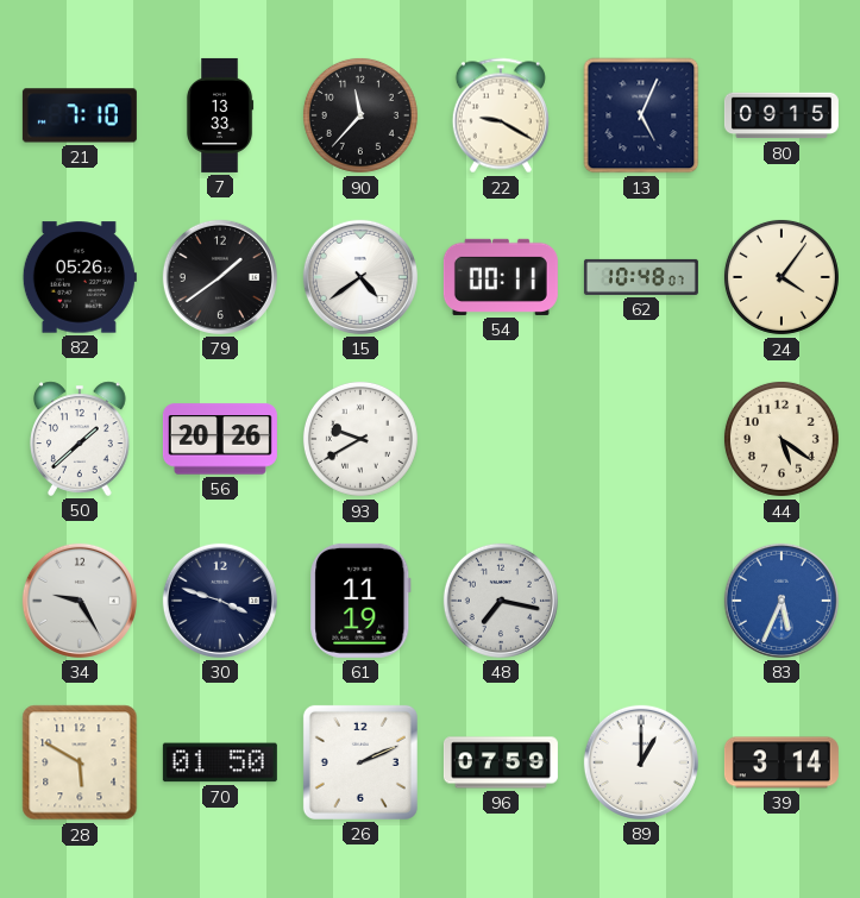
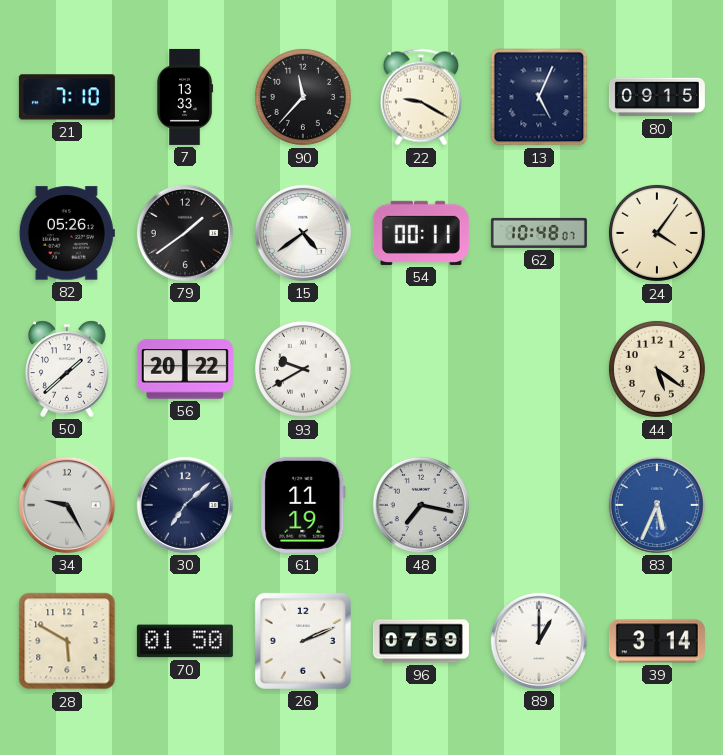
56: 20:26 -> 20:22 (185, 369)
30: 3:48 -> 7:08 (185, 505)
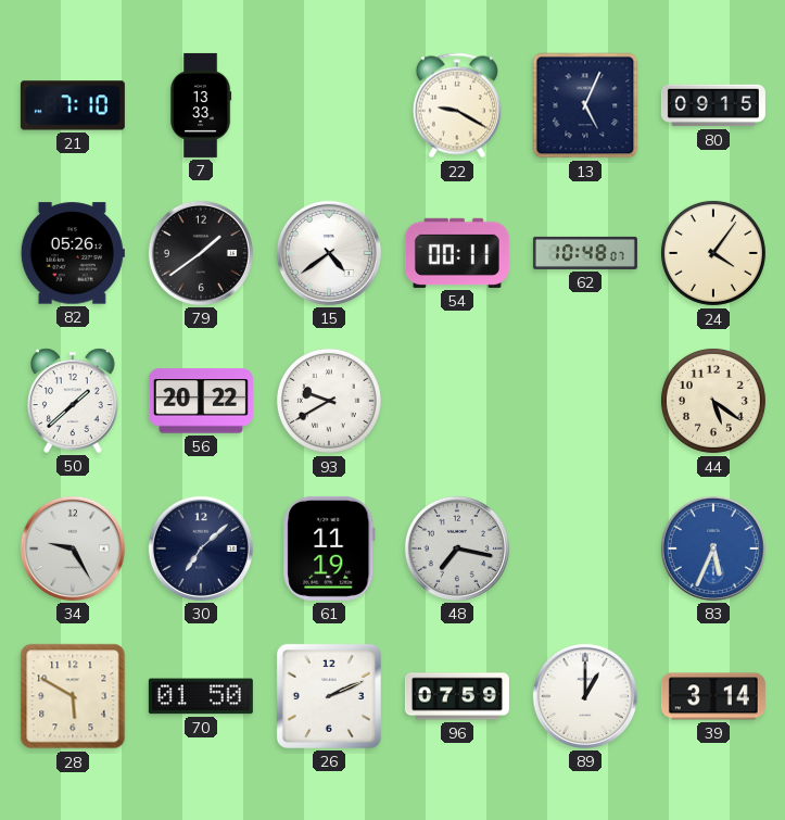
90: 11:37 -> none (303, 97)
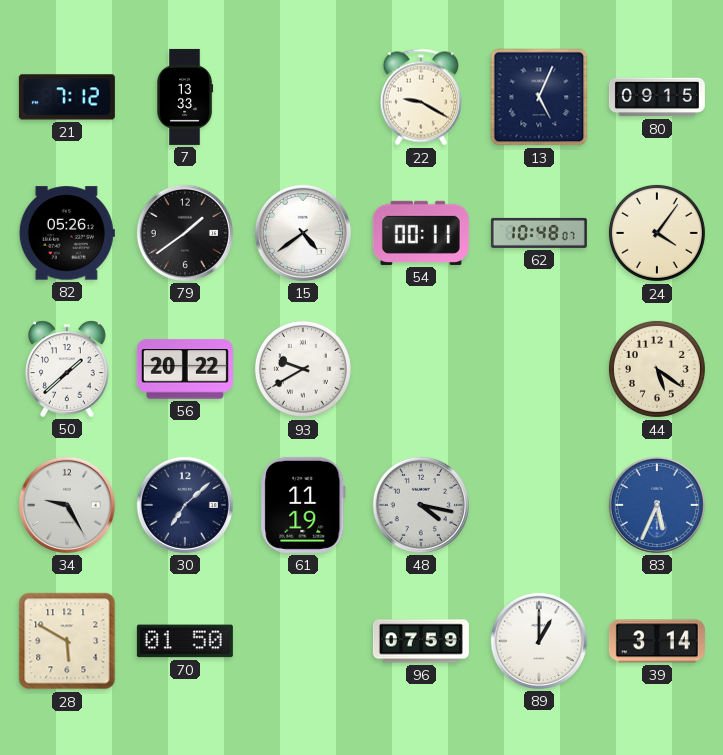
21: 7:10 -> 7:12 (67, 97)
48: 7:17 -> 4:17 (421, 505)
26: 2:11 -> none (329, 696)
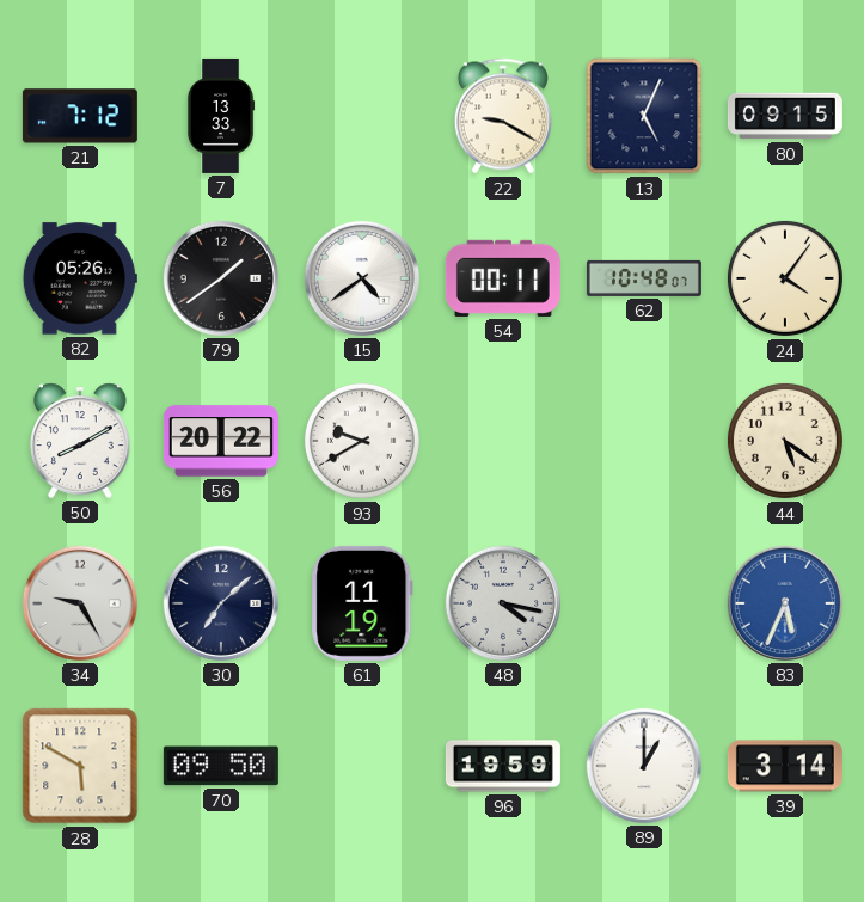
50: 1:38 -> 8:10 (81, 441)
70: 01:50 -> 09:50 (221, 766)
96: 07:59 -> 19:59 (503, 766)
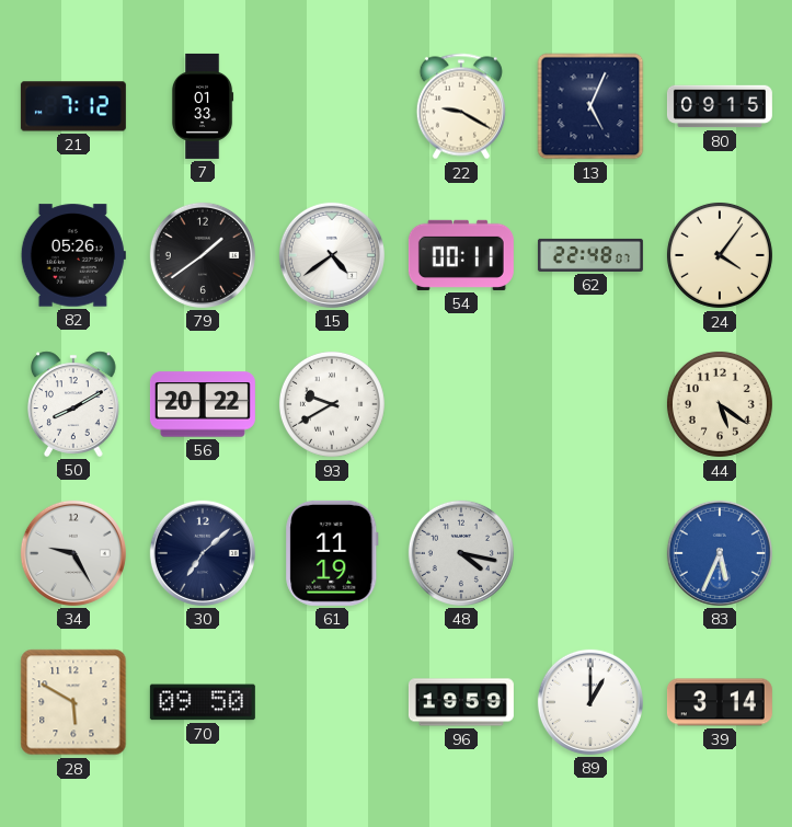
7: 13:33 -> 01:33 (203, 106)
62: 10:48 -> 22:48 (590, 255)
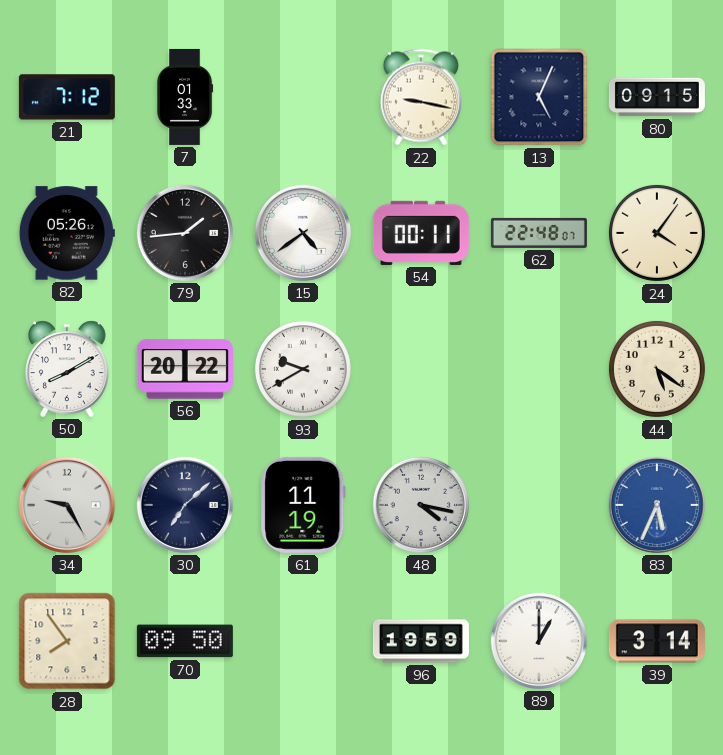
22: 9:20 -> 9:17 (421, 97)
79: 1:39 -> 1:44 (185, 233)
28: 5:50 -> 7:54 (67, 641)
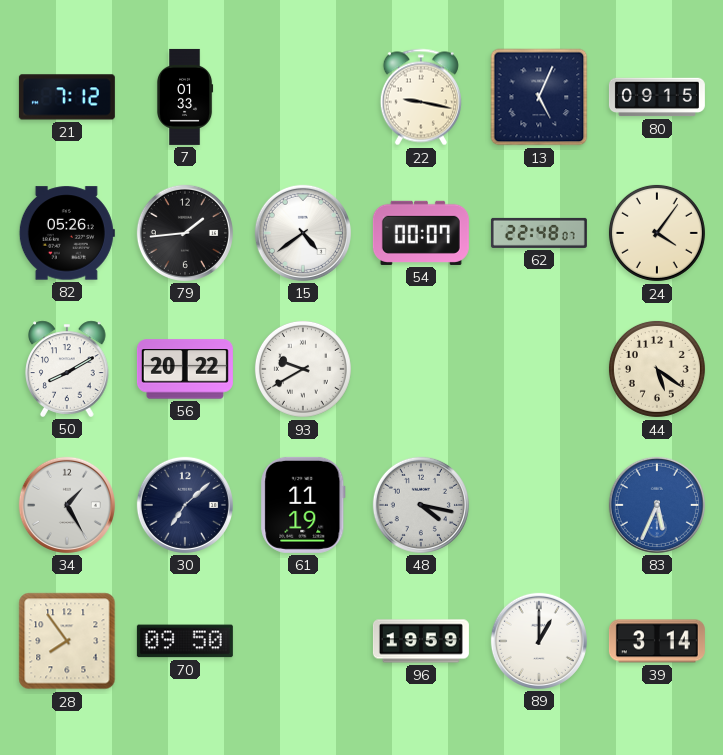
54: 00:11 -> 00:07 (421, 233)
34: 9:25 -> 1:25 (67, 505)
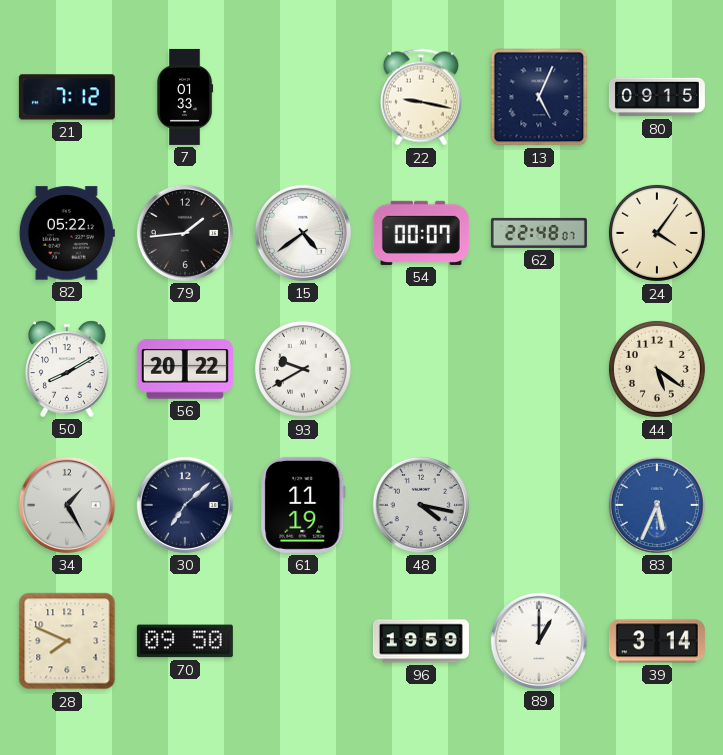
82: 05:26 -> 05:22 (67, 233)
28: 7:54 -> 7:49 (67, 641)
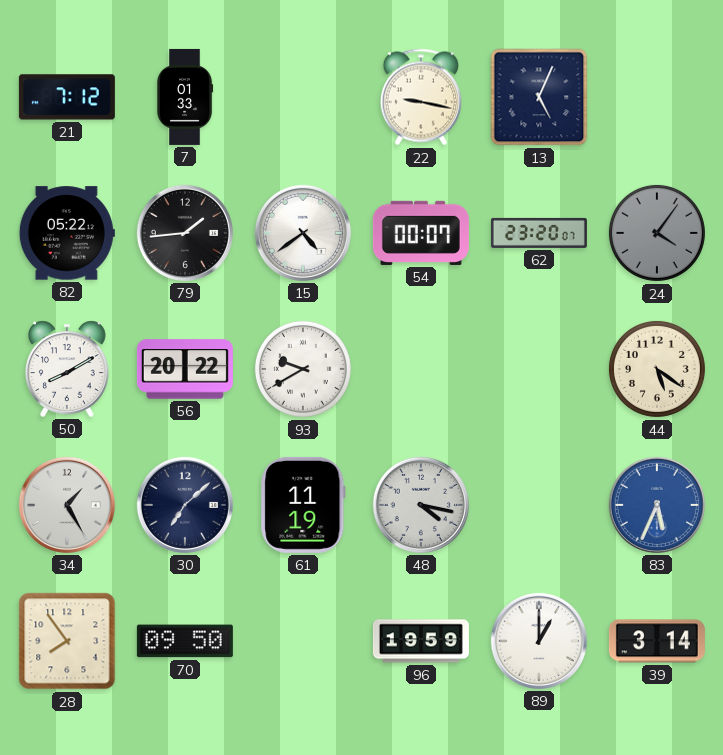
80: 09:15 -> none (657, 97)
62: 22:48 -> 23:20 (539, 233)
24 dial: cream -> grey (657, 233)
28: 7:49 -> 7:54 (67, 641)
